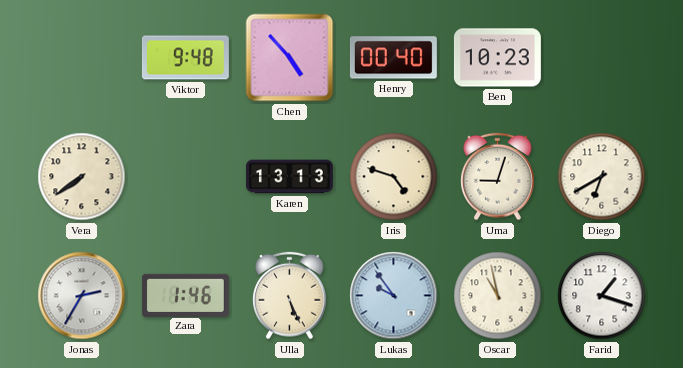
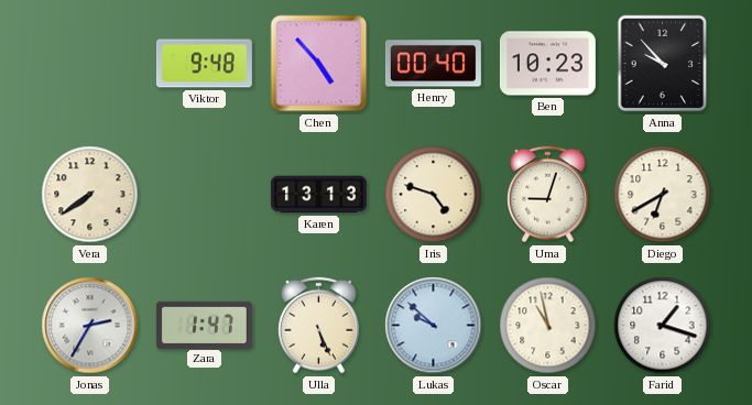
Anna: none -> 9:53 (663, 64)
Zara: 1:46 -> 1:47 (204, 325)
Lukas: 9:54 -> 9:52 (434, 326)
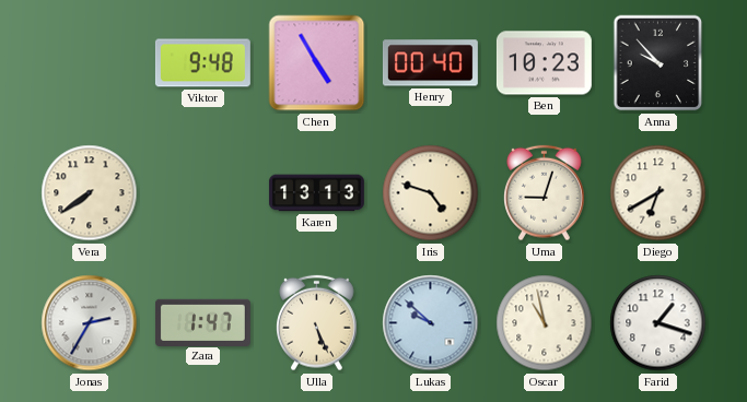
Chen: 4:53 -> 4:55 (317, 63)
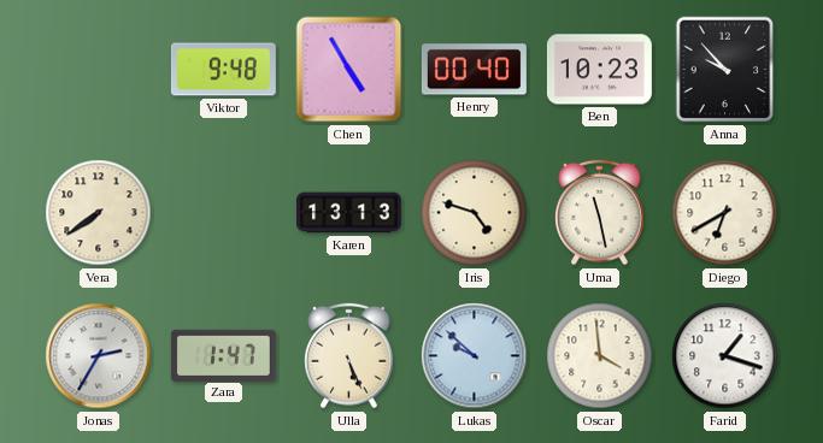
Uma: 9:03 -> 11:28 (600, 213)
Oscar: 10:58 -> 3:59 (600, 356)
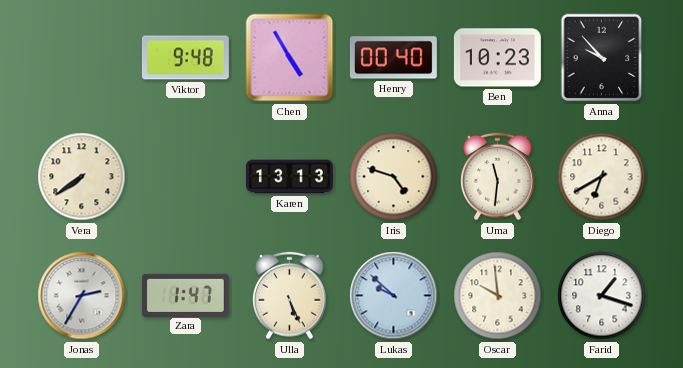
Uma: 11:28 -> 11:31 (498, 177)
Oscar: 3:59 -> 9:59 (498, 296)
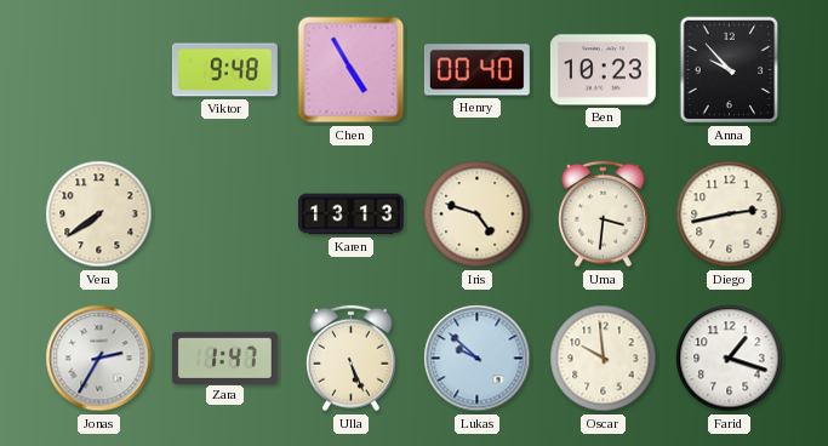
Uma: 11:31 -> 3:31 (604, 215)
Diego: 6:40 -> 2:43 (730, 215)
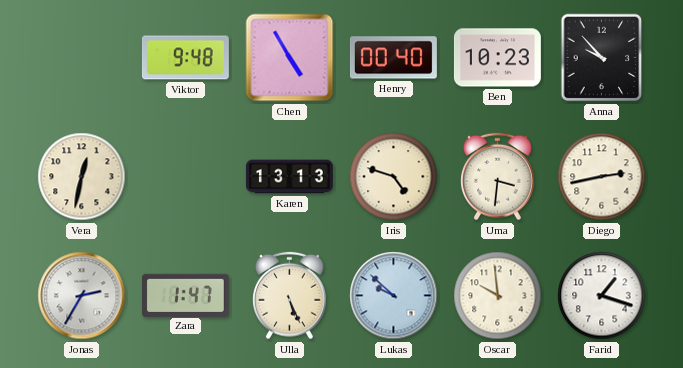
Vera: 7:39 -> 12:32 (82, 177)
